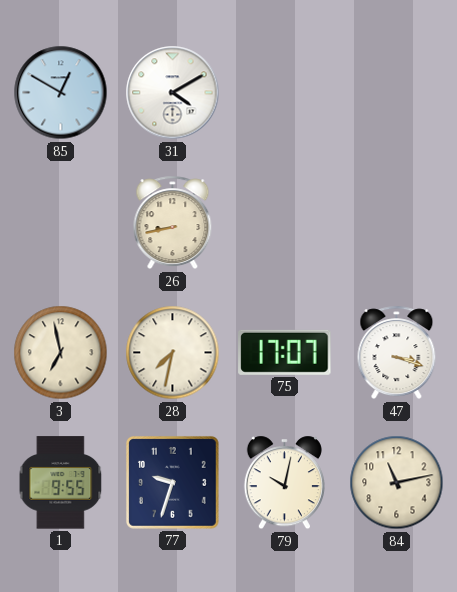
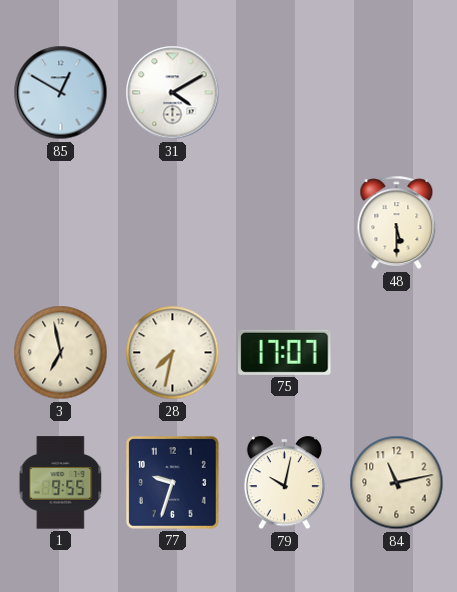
26: 8:43 -> none (173, 223)
48: none -> 5:30 (397, 223)
47: 3:18 -> none (397, 353)
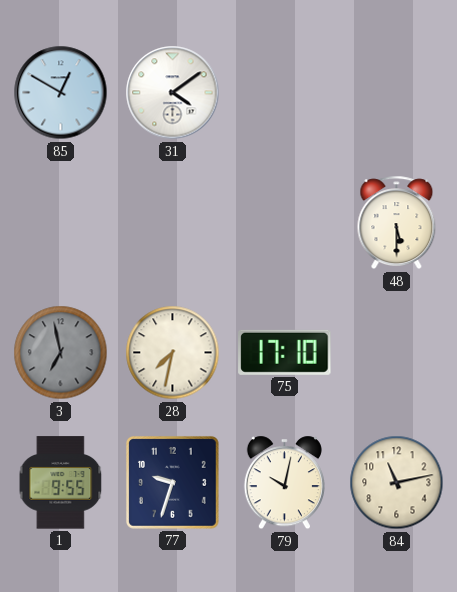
31: 4:10 -> 4:09 (173, 93)
3 dial: cream -> grey (61, 353)
75: 17:07 -> 17:10 (285, 352)
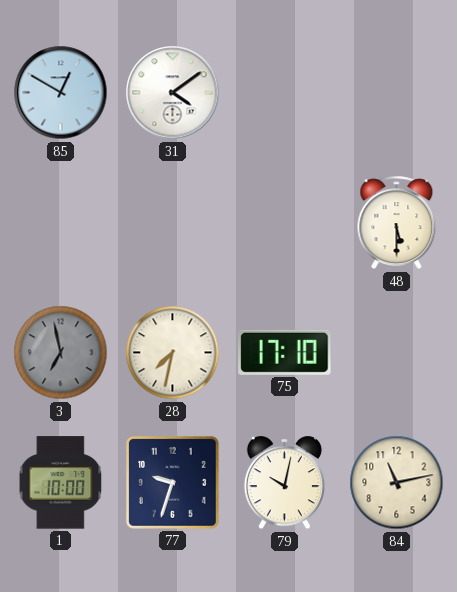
1: 9:55 -> 10:00 (61, 483)
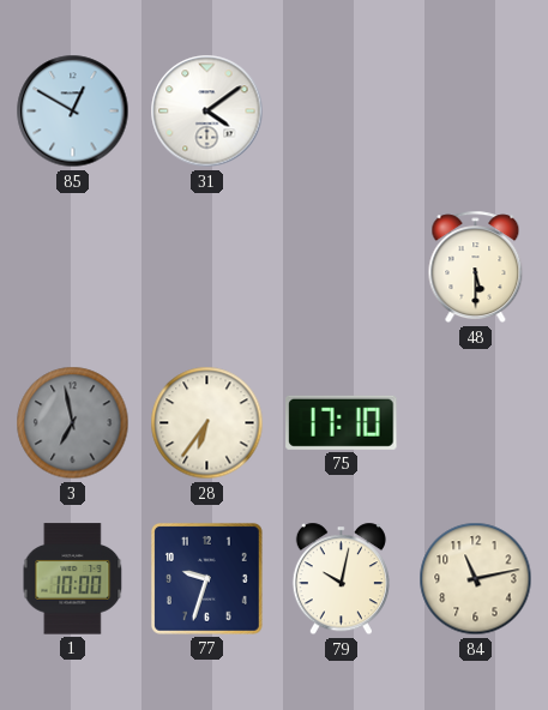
28: 7:32 -> 6:36 (207, 423)
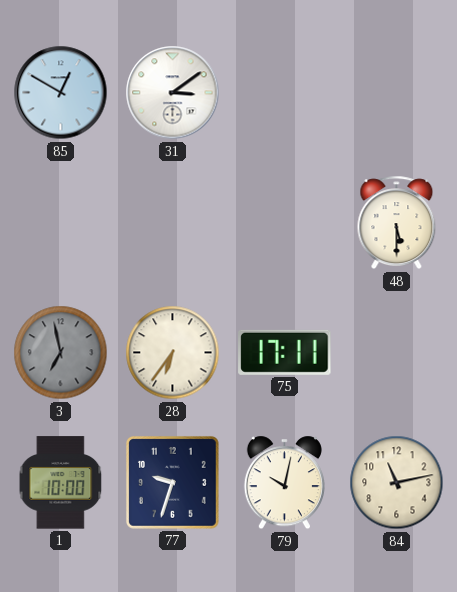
31: 4:09 -> 3:09 (173, 93)
75: 17:10 -> 17:11 (285, 352)
